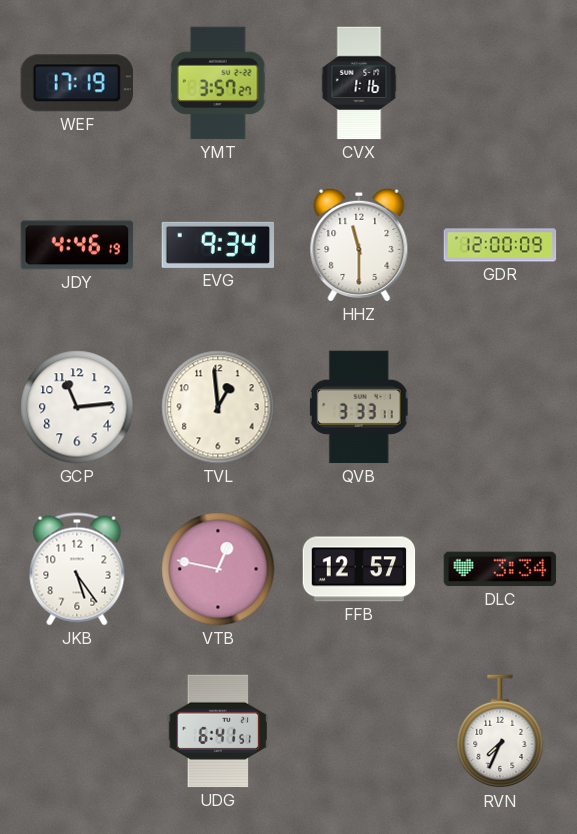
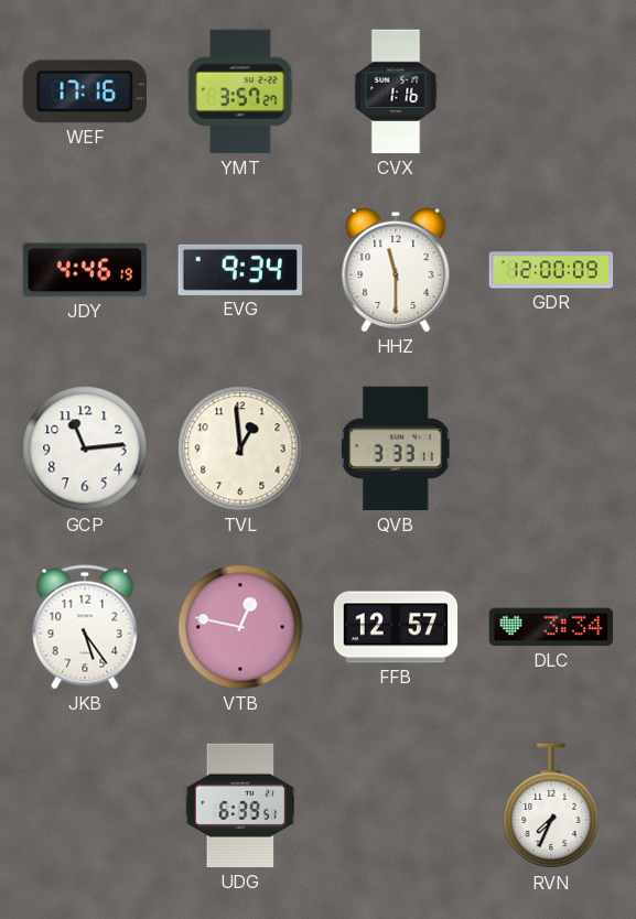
WEF: 17:19 -> 17:16 (85, 91)
UDG: 6:41 -> 6:39 (240, 806)
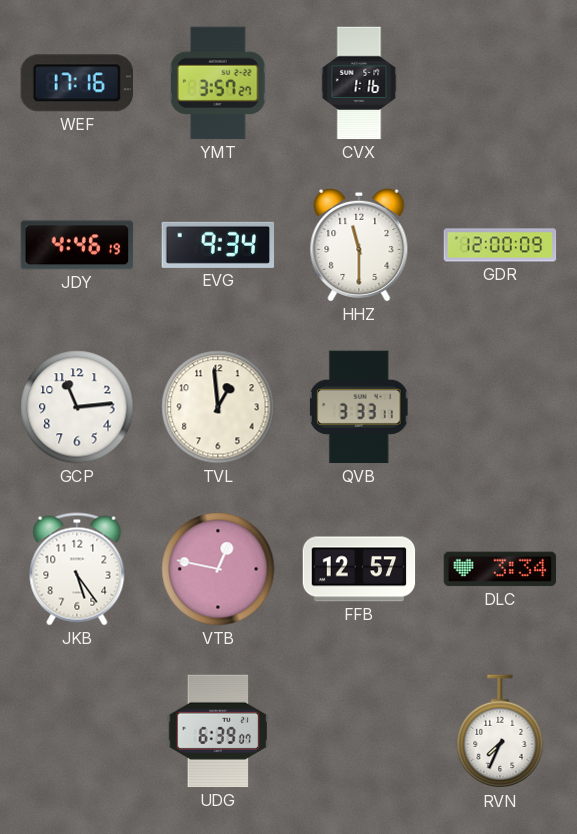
UDG: 6:39:51 -> 6:39:07 (218, 731)
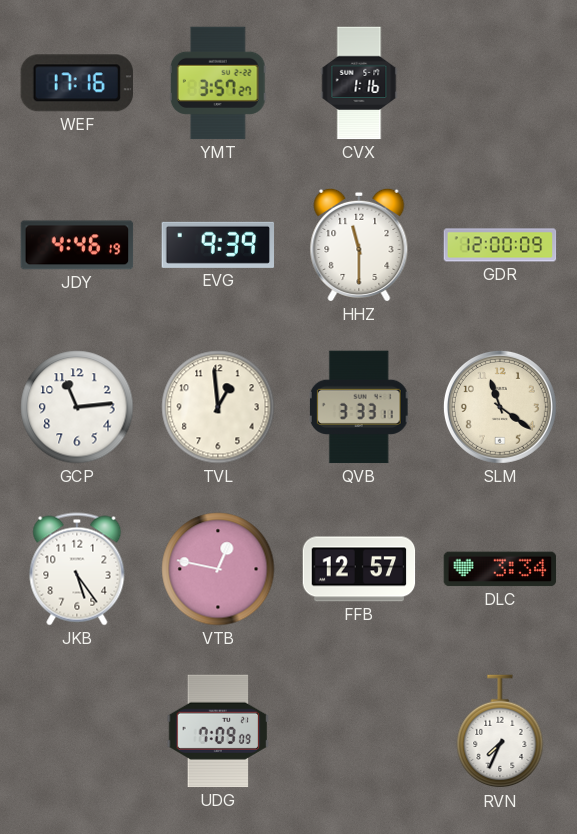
EVG: 9:34 -> 9:39 (218, 245)
SLM: none -> 11:21 (500, 407)
UDG: 6:39 -> 7:09 (218, 731)
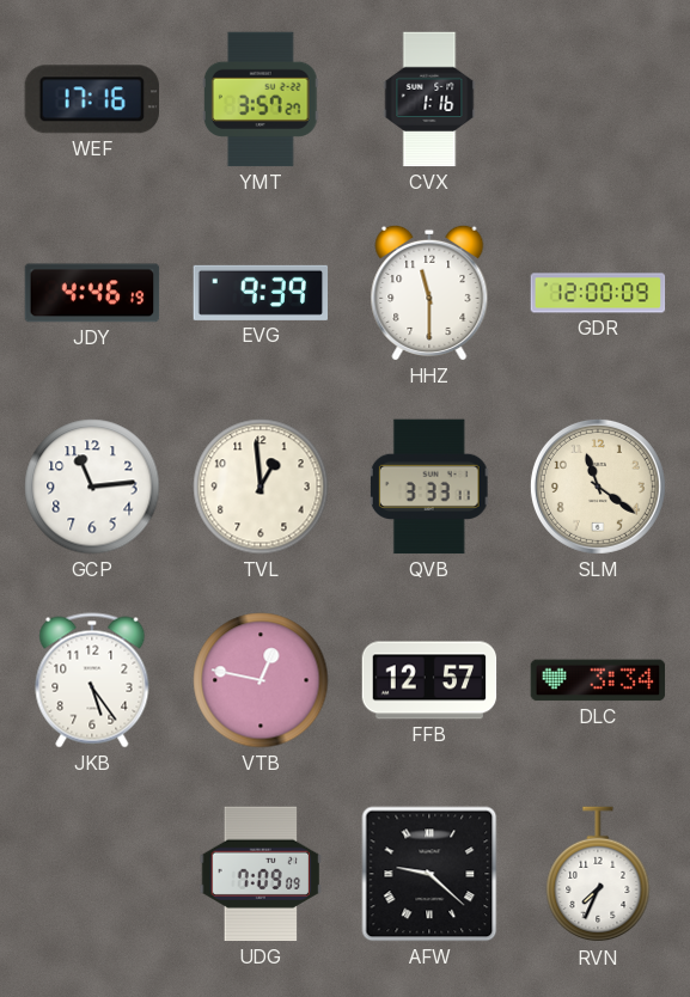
AFW: none -> 9:22 (429, 874)
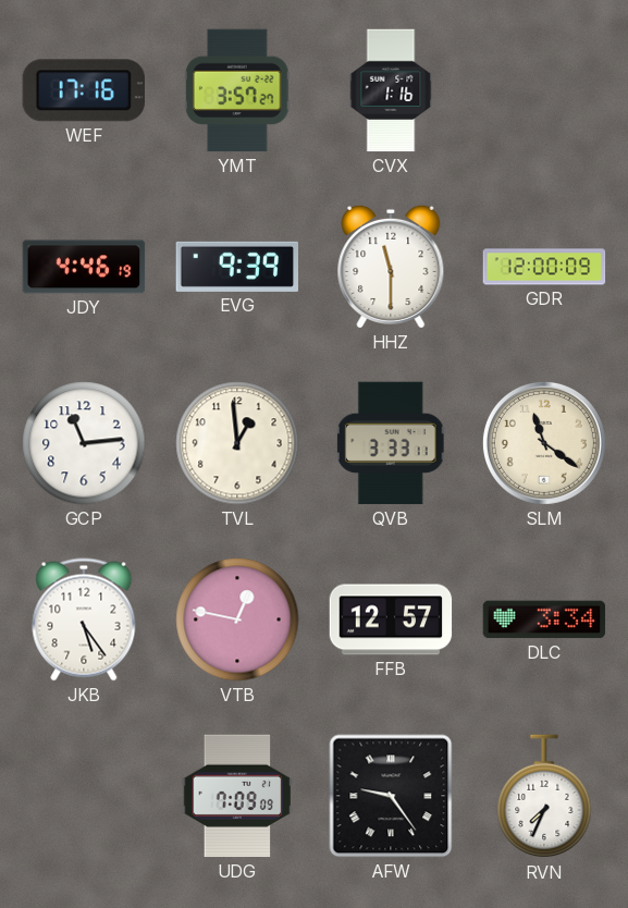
AFW: 9:22 -> 9:24 (391, 796)
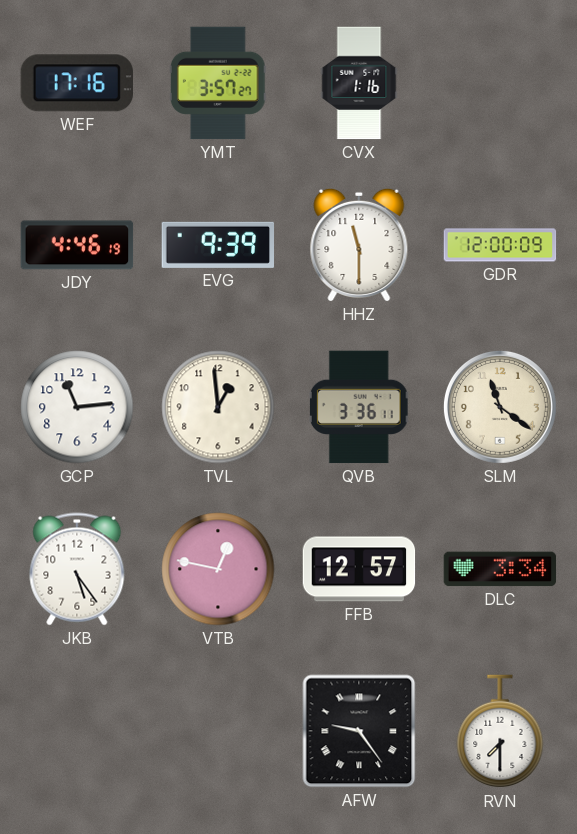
QVB: 3:33 -> 3:36 (359, 407)
UDG: 7:09 -> none (237, 796)
RVN: 7:34 -> 7:30 (500, 732)
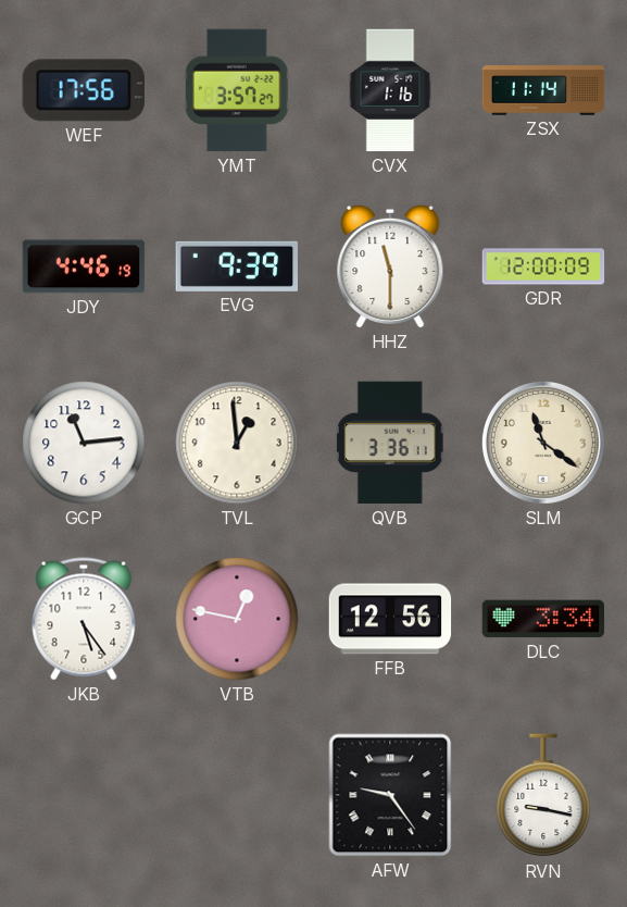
WEF: 17:16 -> 17:56 (84, 90)
ZSX: none -> 11:14 (543, 90)
FFB: 12:57 -> 12:56 (390, 619)
RVN: 7:30 -> 9:17 (543, 796)
